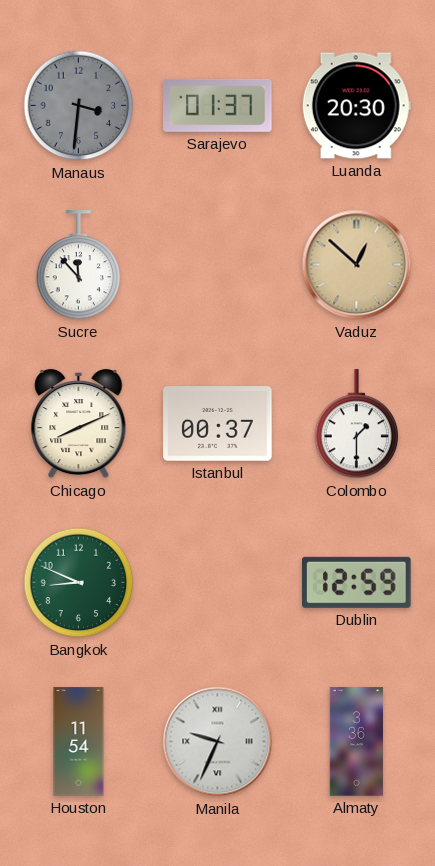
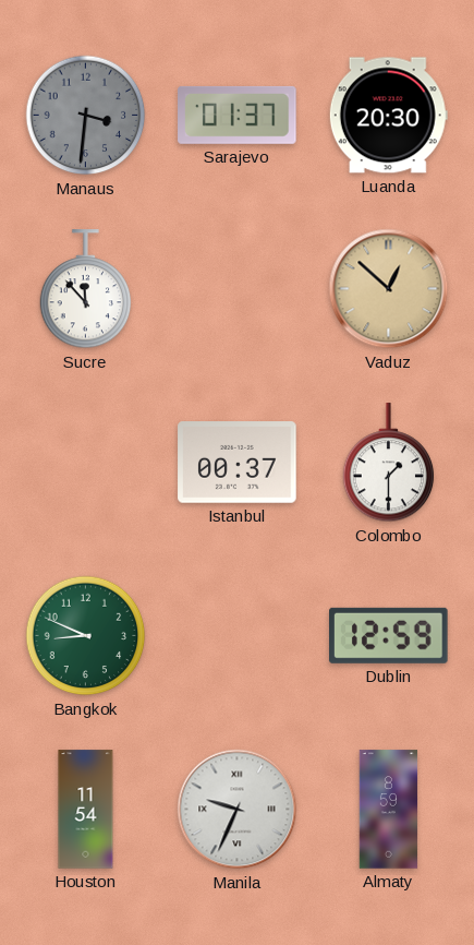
Chicago: 8:11 -> none (79, 424)
Almaty: 3:36 -> 8:59 (389, 810)
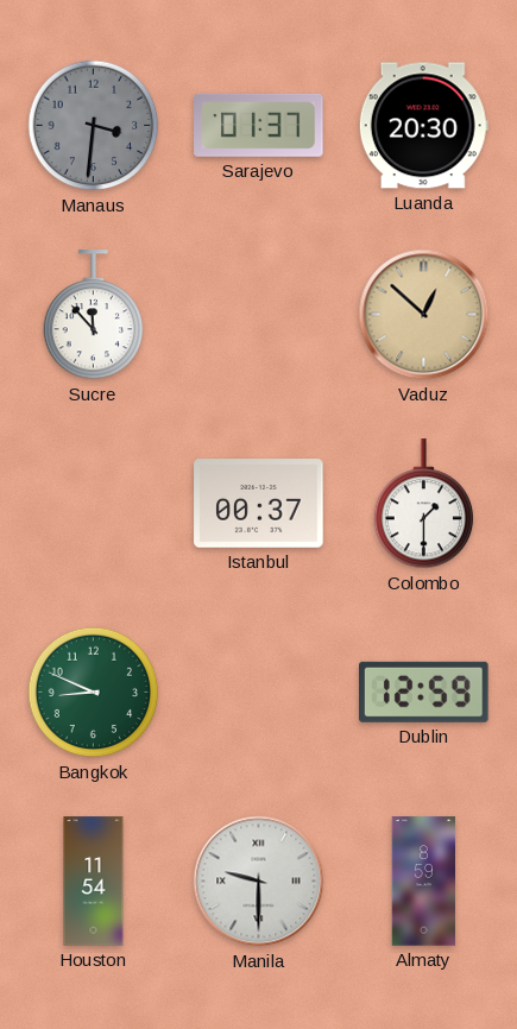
Manila: 9:34 -> 9:30 (259, 882)
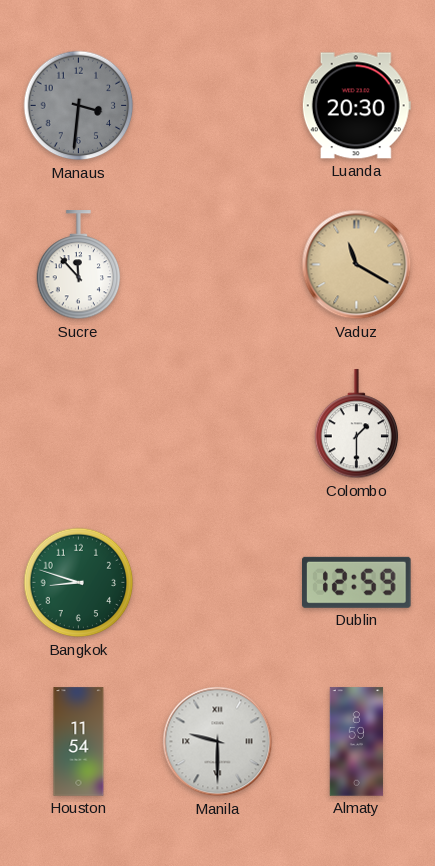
Sarajevo: 01:37 -> none (259, 125)
Vaduz: 12:52 -> 11:20 (357, 265)
Istanbul: 00:37 -> none (259, 504)
Bangkok: 8:49 -> 8:48 (79, 583)
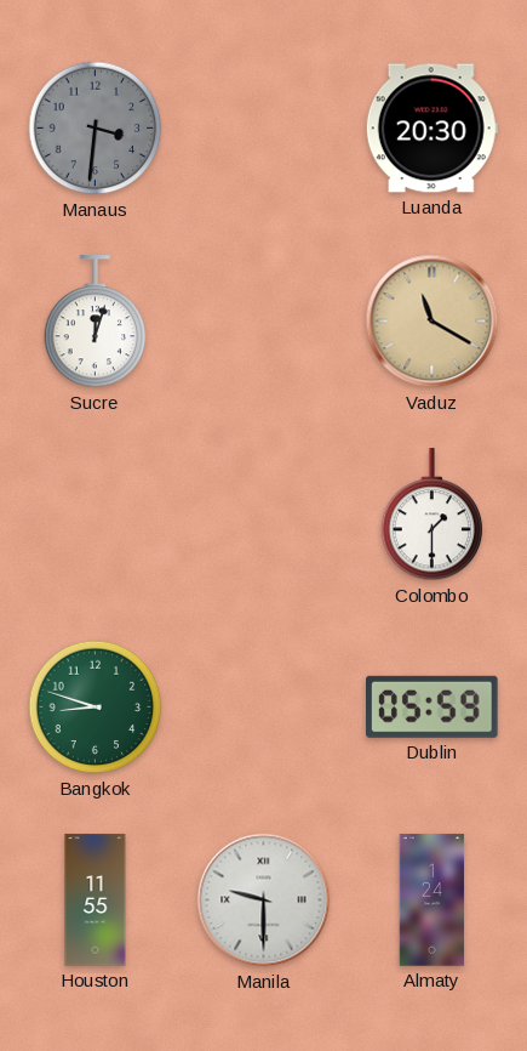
Sucre: 11:53 -> 12:03 (96, 322)
Dublin: 12:59 -> 05:59 (433, 706)
Houston: 11:54 -> 11:55 (96, 901)
Almaty: 8:59 -> 1:24 (433, 901)
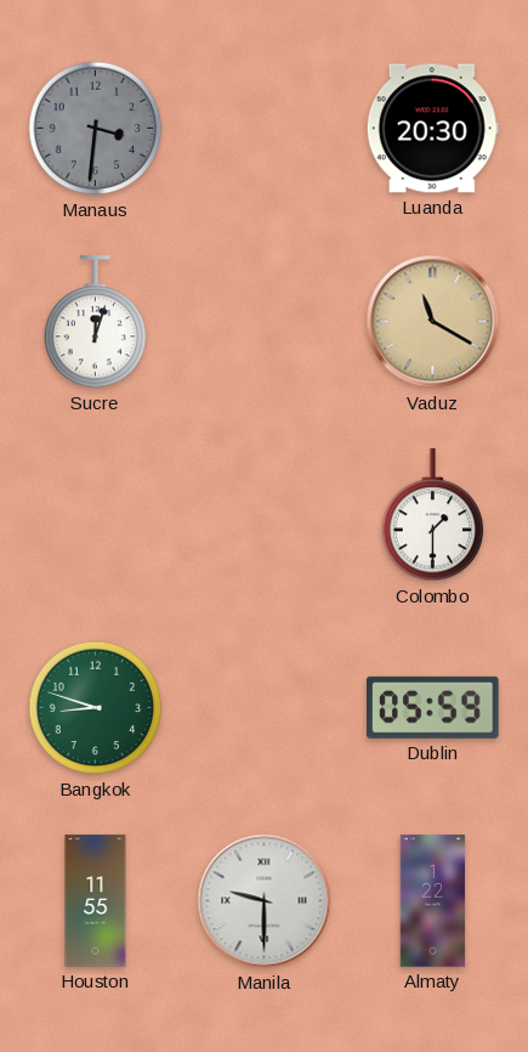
Almaty: 1:24 -> 1:22 (433, 901)
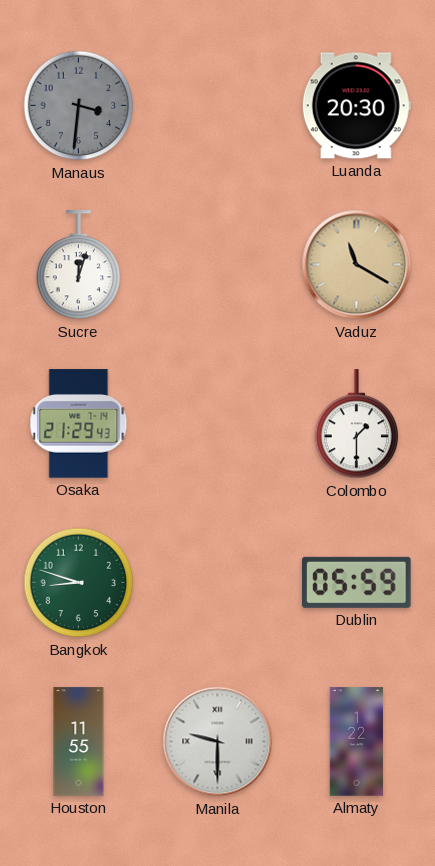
Osaka: none -> 21:29 (79, 424)
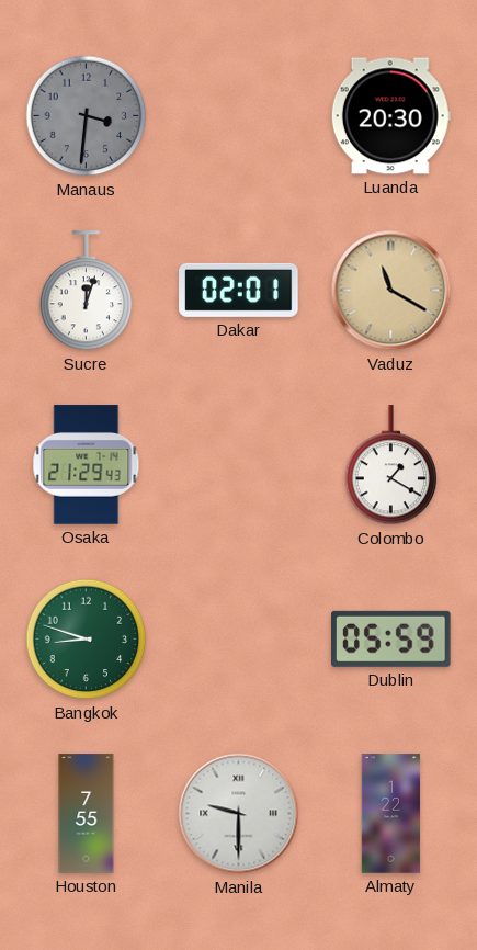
Dakar: none -> 02:01 (239, 290)
Colombo: 1:30 -> 1:20 (391, 465)
Houston: 11:55 -> 7:55 (87, 814)
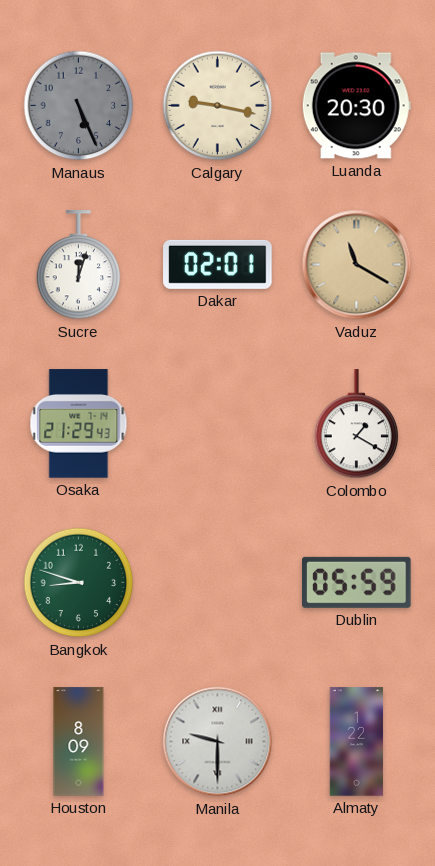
Manaus: 3:31 -> 5:26 (79, 106)
Calgary: none -> 9:17 (218, 106)
Houston: 7:55 -> 8:09 (79, 742)
